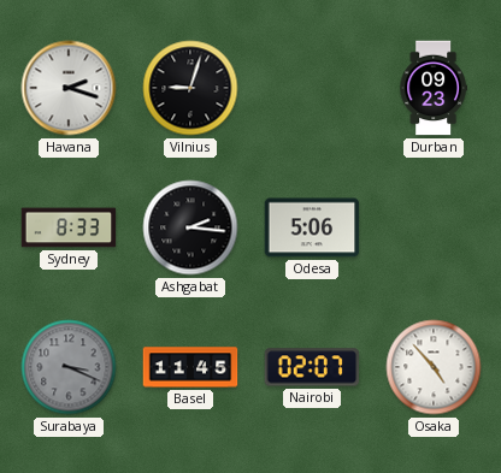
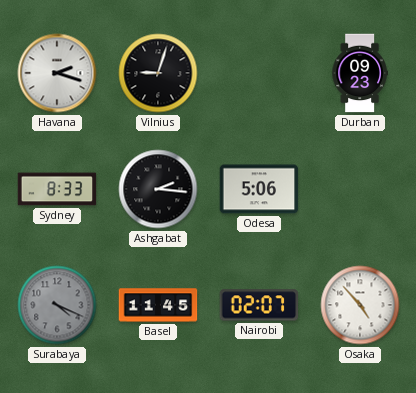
Surabaya: 3:19 -> 4:19 (57, 305)
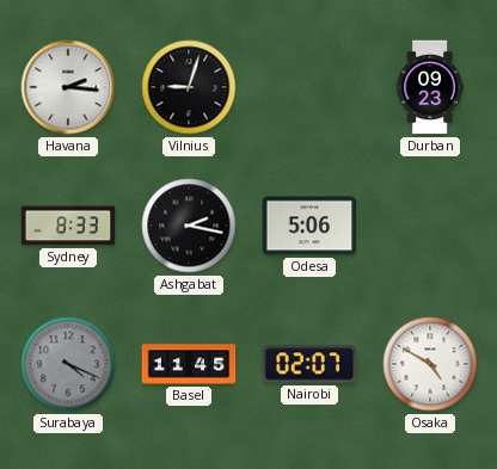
Havana: 2:18 -> 2:16 (68, 87)
Ashgabat: 2:16 -> 2:17 (189, 226)
Osaka: 4:53 -> 4:50 (430, 364)
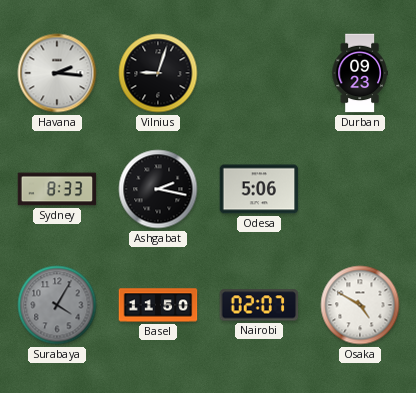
Surabaya: 4:19 -> 4:05 (57, 305)
Basel: 11:45 -> 11:50 (158, 305)
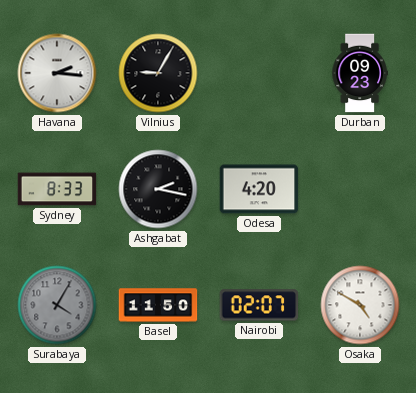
Vilnius: 9:03 -> 9:05 (158, 73)
Odesa: 5:06 -> 4:20 (259, 189)
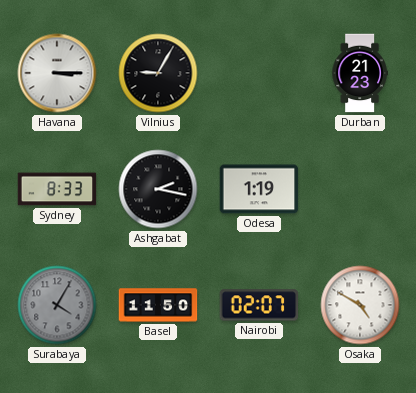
Havana: 2:16 -> 3:15 (57, 73)
Durban: 09:23 -> 21:23 (360, 73)
Odesa: 4:20 -> 1:19 (259, 189)
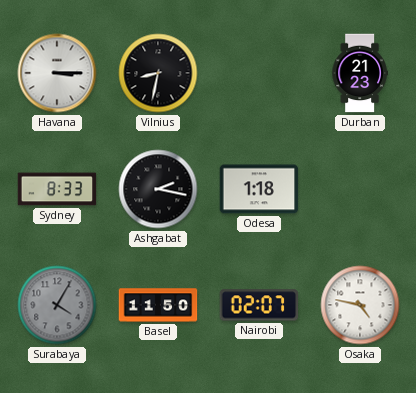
Vilnius: 9:05 -> 8:32 (158, 73)
Odesa: 1:19 -> 1:18 (259, 189)
Osaka: 4:50 -> 4:47 (360, 305)
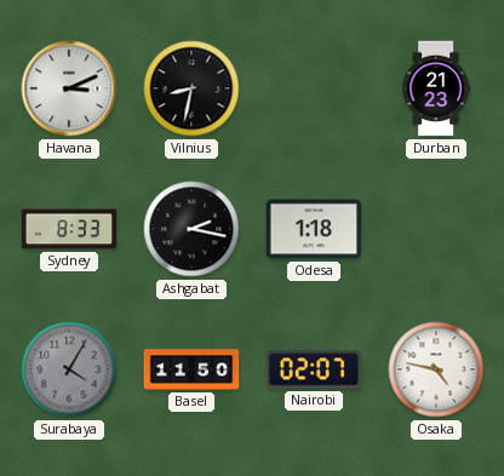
Havana: 3:15 -> 3:11 (69, 88)
